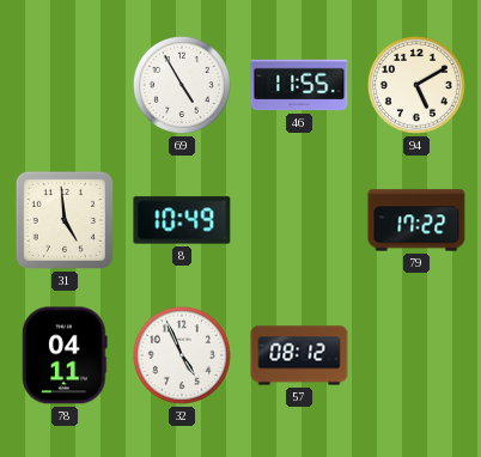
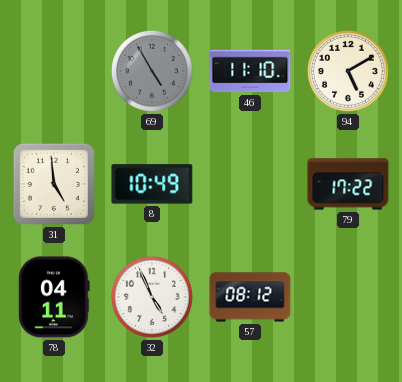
69 dial: white -> grey (152, 71)
46: 11:55 -> 11:10 (250, 71)
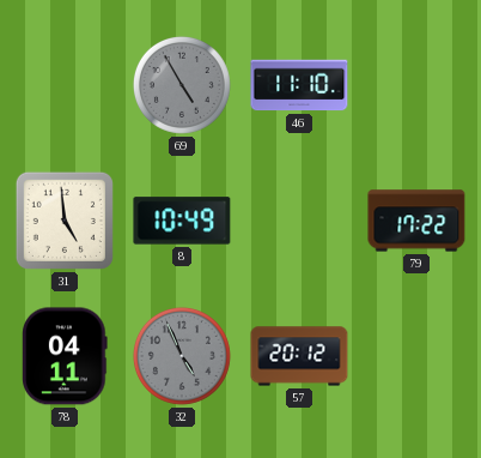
94: 5:10 -> none (348, 71)
32 dial: white -> grey (182, 356)
57: 08:12 -> 20:12 (299, 356)
